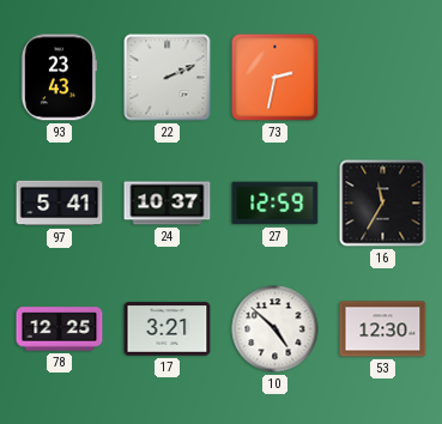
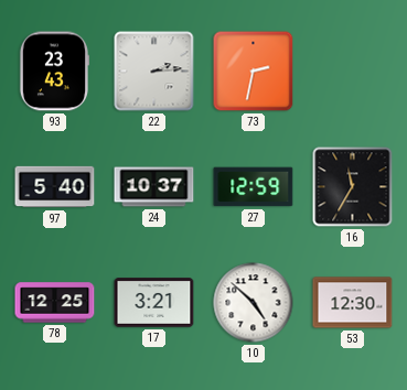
22: 2:11 -> 2:14 (154, 72)
97: 5:41 -> 5:40 (55, 187)
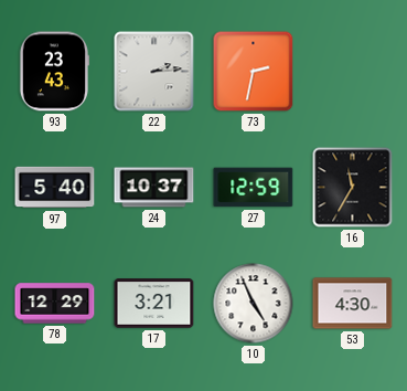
78: 12:25 -> 12:29 (55, 304)
10: 4:52 -> 4:56 (254, 304)
53: 12:30 -> 4:30 (353, 304)
